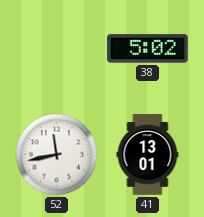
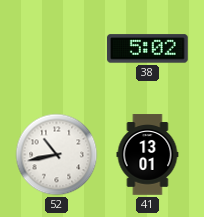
52: 11:43 -> 10:43 (57, 155)
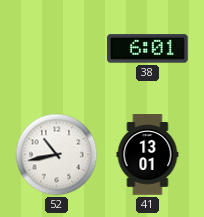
38: 5:02 -> 6:01 (148, 49)
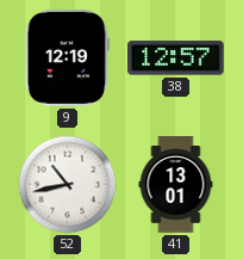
9: none -> 12:19 (67, 58)
38: 6:01 -> 12:57 (176, 58)
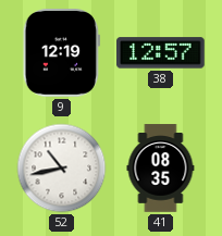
41: 13:01 -> 08:35 (161, 169)
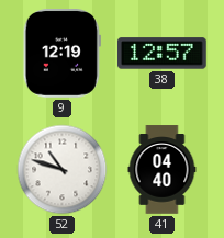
52: 10:43 -> 10:48 (63, 170)
41: 08:35 -> 04:40 (163, 170)
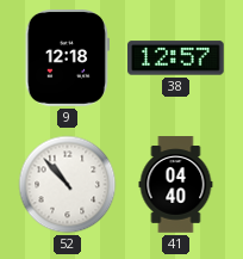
9: 12:19 -> 12:18 (67, 58)
52: 10:48 -> 10:53 (68, 185)
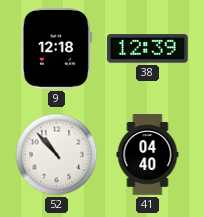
38: 12:57 -> 12:39 (148, 49)
